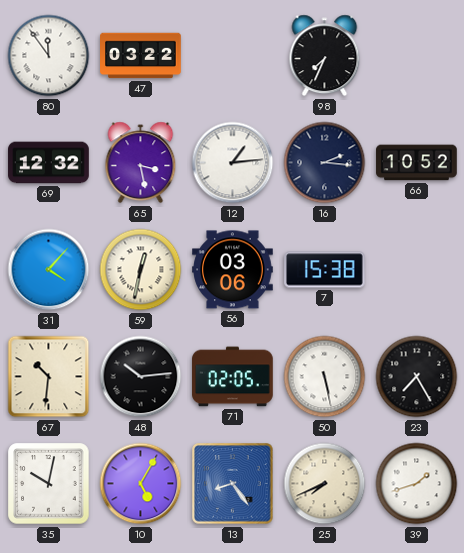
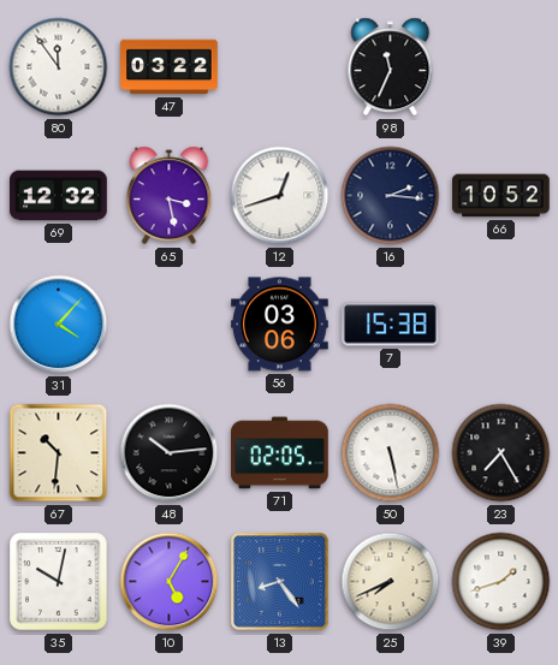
98: 7:34 -> 11:34 (391, 67)
12: 1:14 -> 12:42 (280, 196)
59: 12:32 -> none (141, 270)
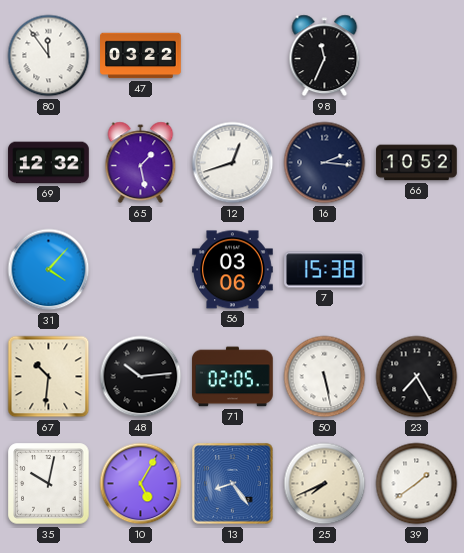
65: 3:28 -> 1:28 (141, 163)
39: 1:42 -> 1:39 (417, 484)
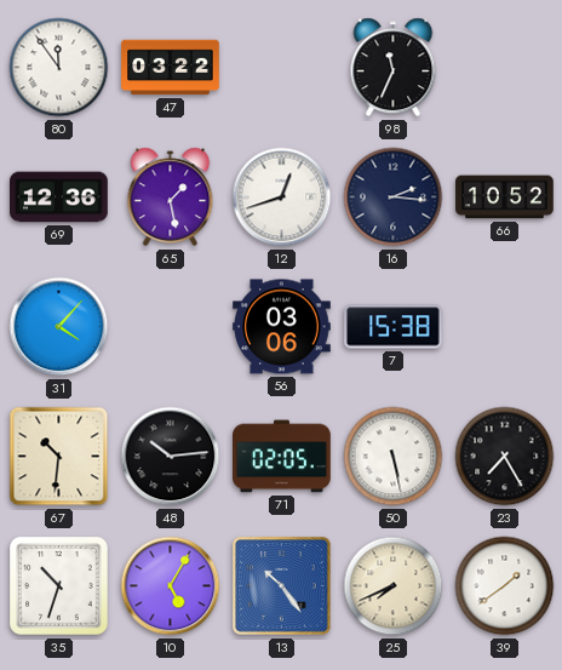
69: 12:32 -> 12:36 (59, 197)
35: 10:02 -> 10:33 (59, 586)
13: 8:24 -> 10:24 (282, 586)
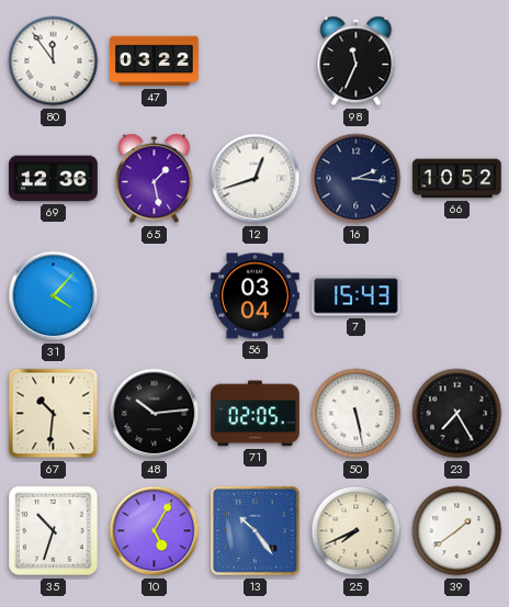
56: 03:06 -> 03:04 (256, 296)
7: 15:38 -> 15:43 (357, 296)
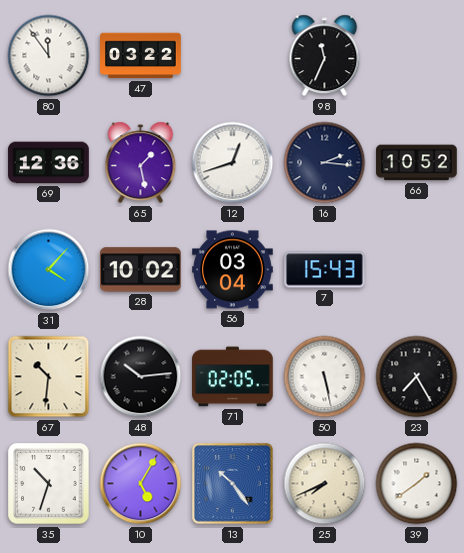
28: none -> 10:02 (141, 270)
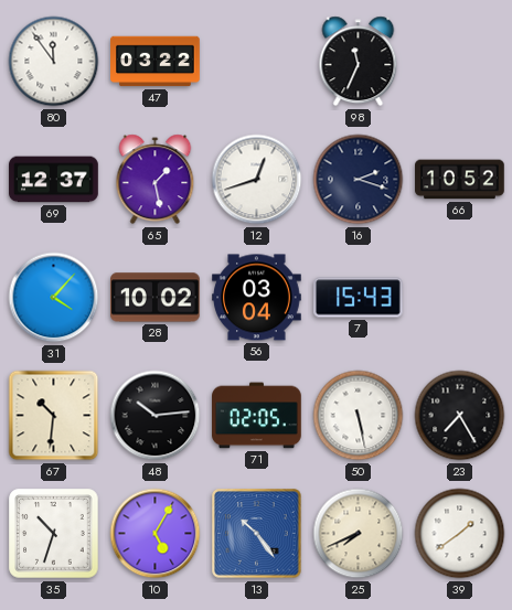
69: 12:36 -> 12:37 (54, 180)
16: 2:16 -> 2:18 (359, 180)
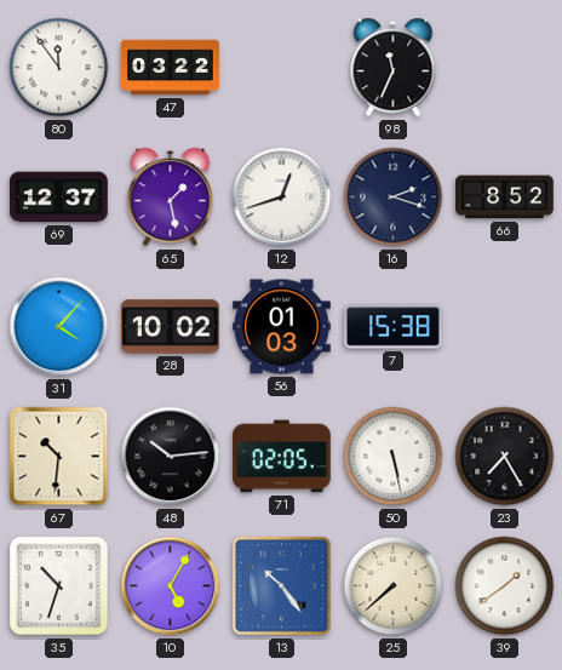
66: 10:52 -> 8:52 (505, 197)
56: 03:04 -> 01:03 (282, 327)
7: 15:43 -> 15:38 (394, 327)
25: 7:41 -> 7:38 (394, 586)
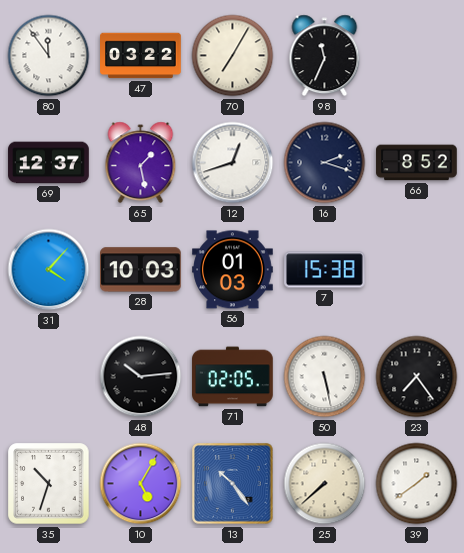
70: none -> 7:05 (233, 56)
28: 10:02 -> 10:03 (141, 270)
67: 10:31 -> none (59, 457)
23: 7:25 -> 7:24 (417, 377)
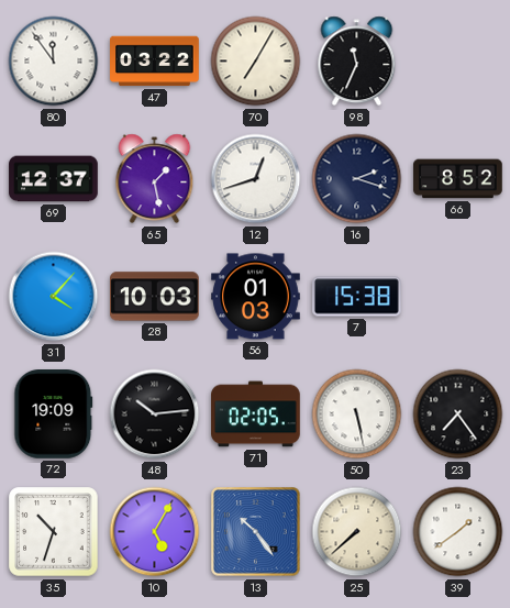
72: none -> 19:09 (54, 414)
